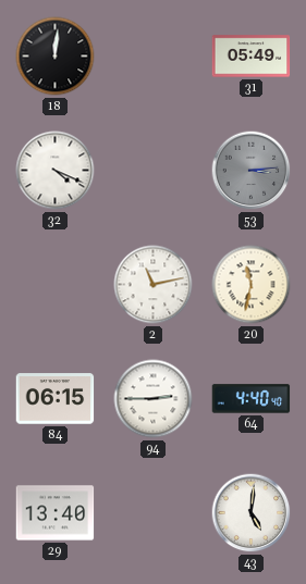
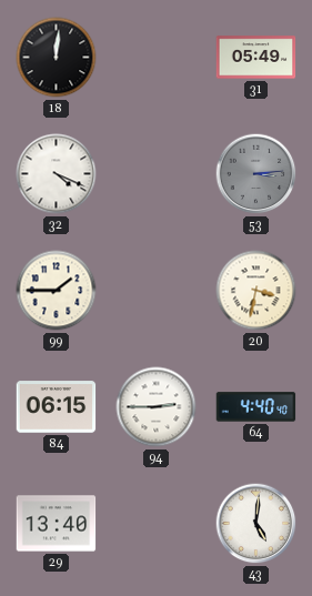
99: none -> 1:45 (57, 291)
2: 11:13 -> none (154, 285)
20: 11:32 -> 3:32 (256, 291)
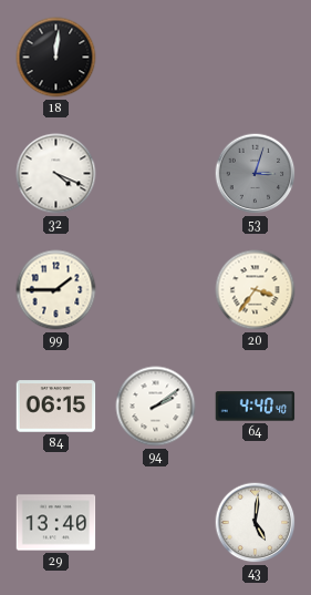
31: 05:49 -> none (256, 58)
53: 3:14 -> 3:03 (256, 174)
20: 3:32 -> 3:36 (256, 290)
94: 2:45 -> 2:09 (156, 407)
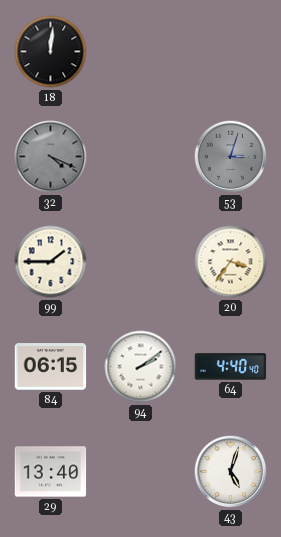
32 dial: white -> grey (51, 157)
43: 5:01 -> 5:03 (231, 472)
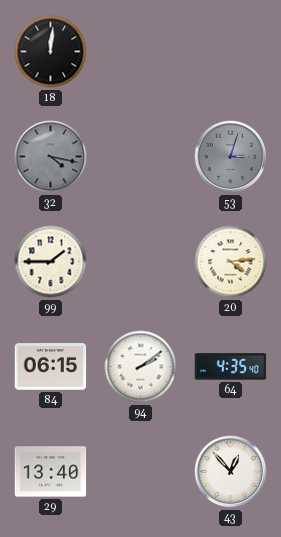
32: 4:19 -> 4:17 (51, 157)
20: 3:36 -> 4:14 (231, 262)
64: 4:40 -> 4:35 (231, 367)
43: 5:03 -> 12:53 (231, 472)
